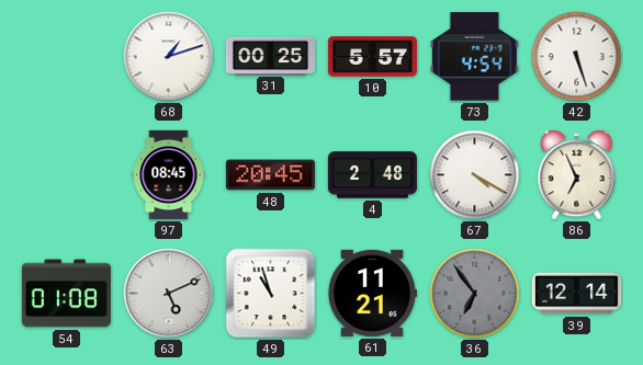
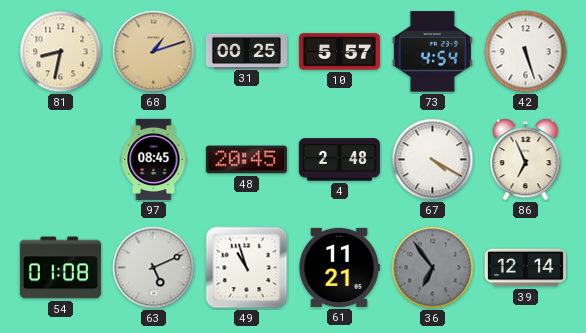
81: none -> 8:32 (61, 52)
68 dial: white -> champagne (154, 52)
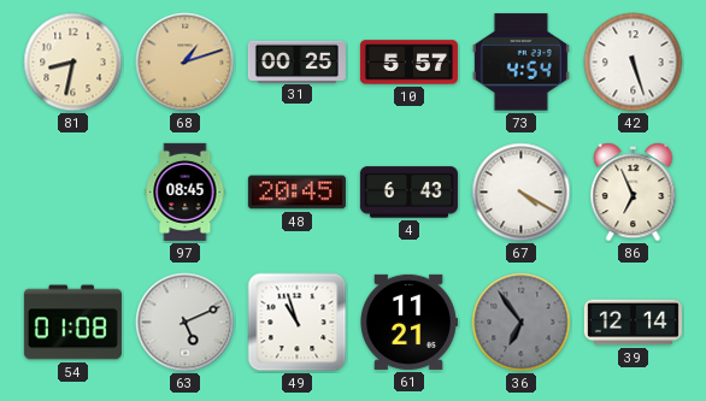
4: 2:48 -> 6:43 (408, 193)
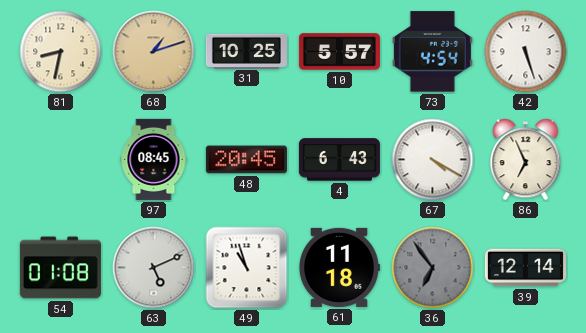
31: 00:25 -> 10:25 (246, 51)
61: 11:21 -> 11:18 (339, 267)
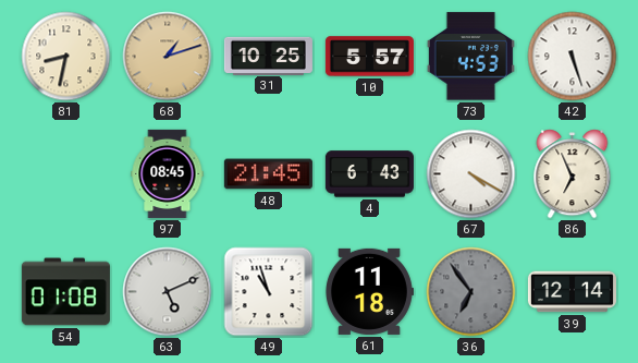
73: 4:54 -> 4:53 (470, 57)
48: 20:45 -> 21:45 (268, 174)
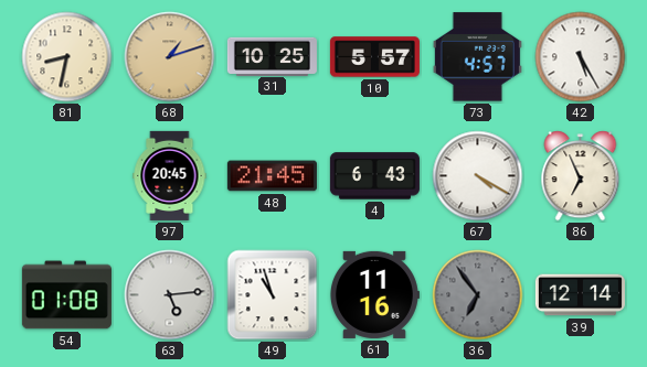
73: 4:53 -> 4:57 (477, 57)
42: 5:27 -> 5:25 (581, 57)
97: 08:45 -> 20:45 (170, 175)
63: 5:11 -> 5:14 (170, 295)
61: 11:18 -> 11:16 (374, 294)
